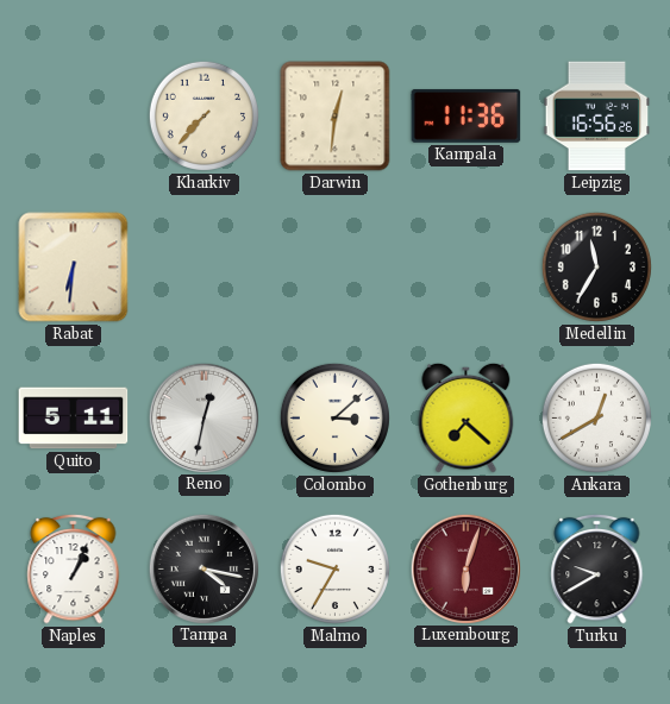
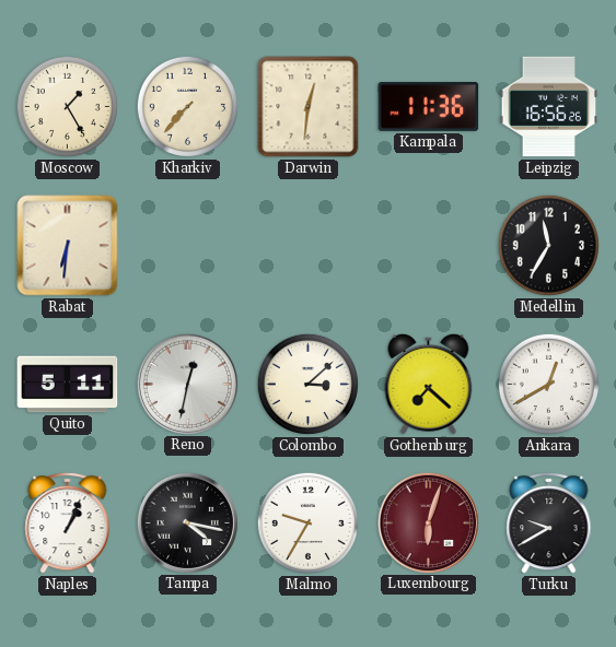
Moscow: none -> 1:25 (67, 106)
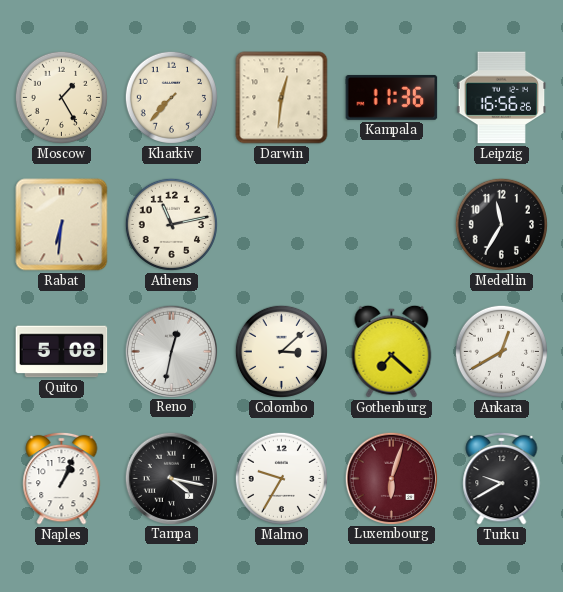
Athens: none -> 11:13 (171, 224)
Quito: 5:11 -> 5:08 (62, 352)
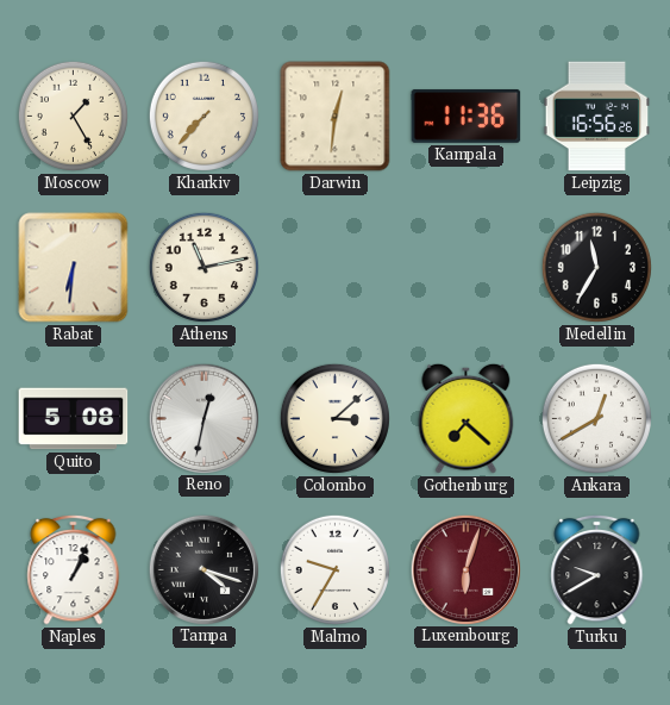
Tampa: 4:17 -> 4:18 (203, 569)
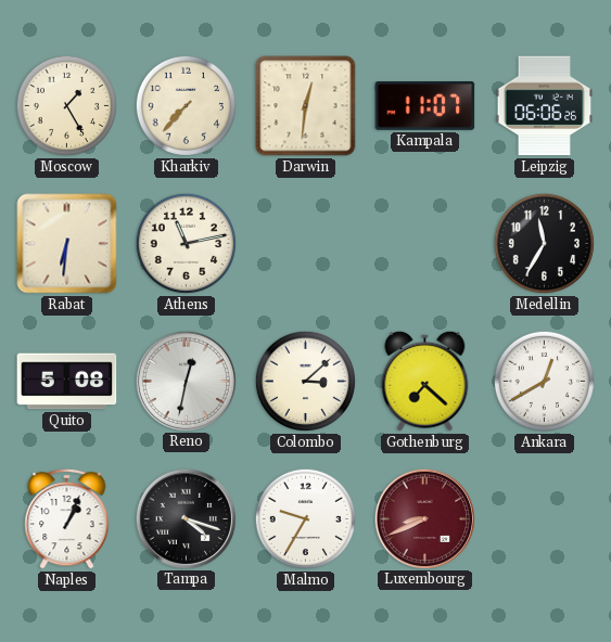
Kampala: 11:36 -> 11:07 (425, 105)
Leipzig: 16:56 -> 06:06 (545, 106)
Luxembourg: 6:03 -> 8:41 (424, 518)
Turku: 9:40 -> none (597, 569)
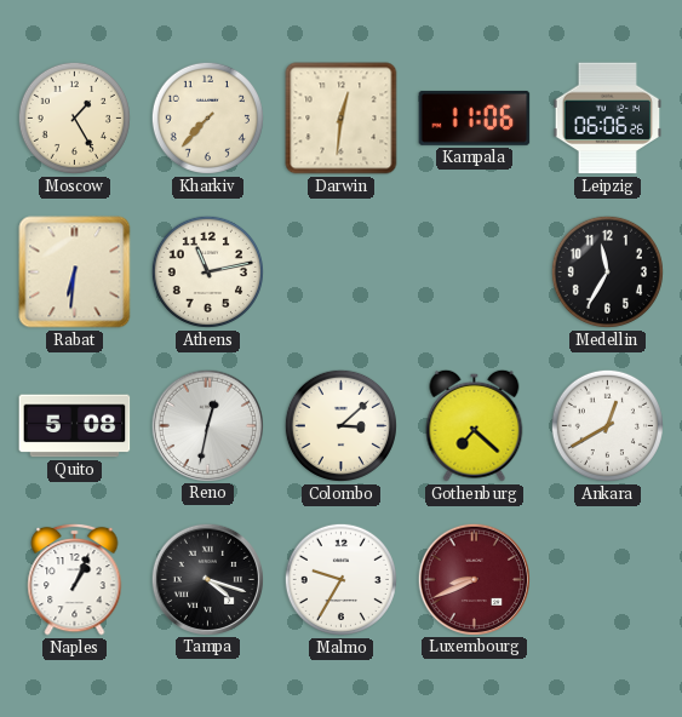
Kampala: 11:07 -> 11:06 (475, 117)
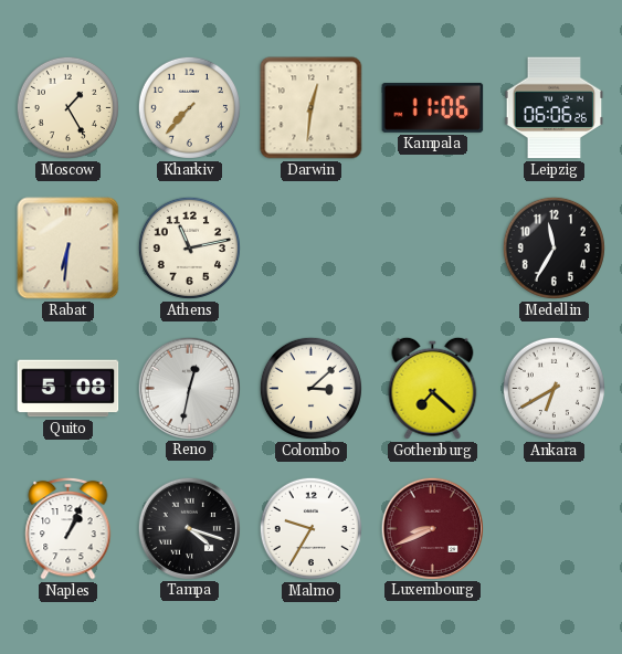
Ankara: 12:40 -> 6:40 (554, 388)
